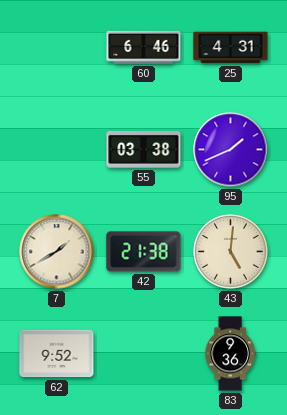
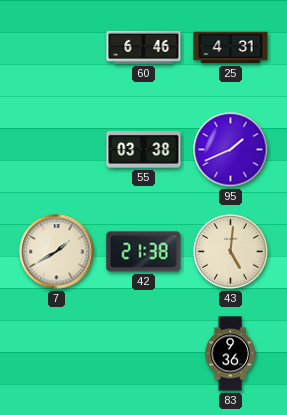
62: 9:52 -> none (57, 354)
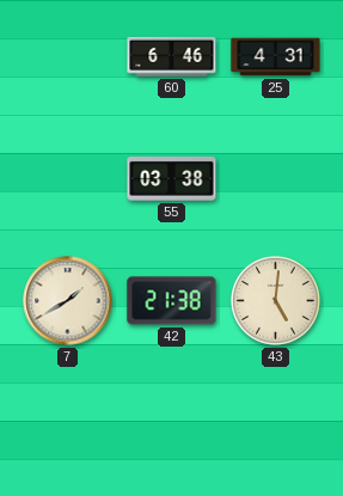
95: 1:41 -> none (231, 150)
83: 9:36 -> none (230, 354)
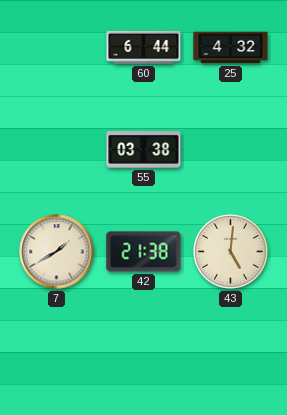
60: 6:46 -> 6:44 (144, 47)
25: 4:31 -> 4:32 (231, 48)
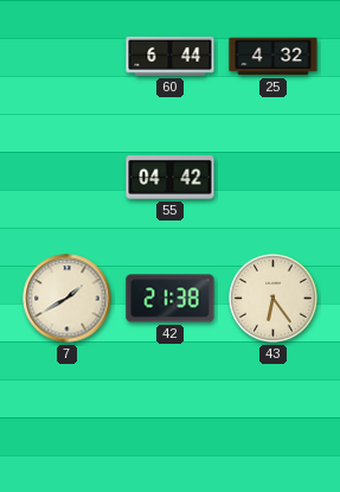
55: 03:38 -> 04:42 (171, 178)
43: 5:01 -> 6:24 (274, 299)
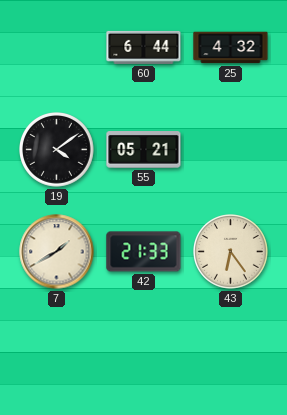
19: none -> 4:09 (57, 150)
55: 04:42 -> 05:21 (144, 150)
42: 21:38 -> 21:33 (144, 252)
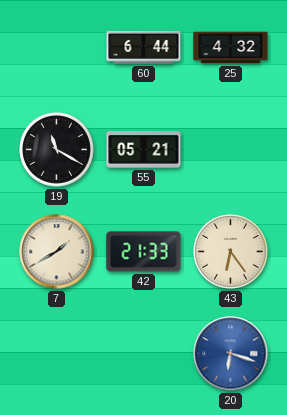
19: 4:09 -> 11:20 (57, 150)
20: none -> 6:18 (231, 354)
